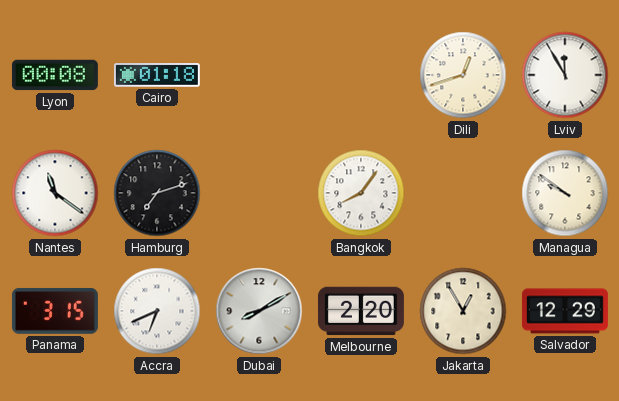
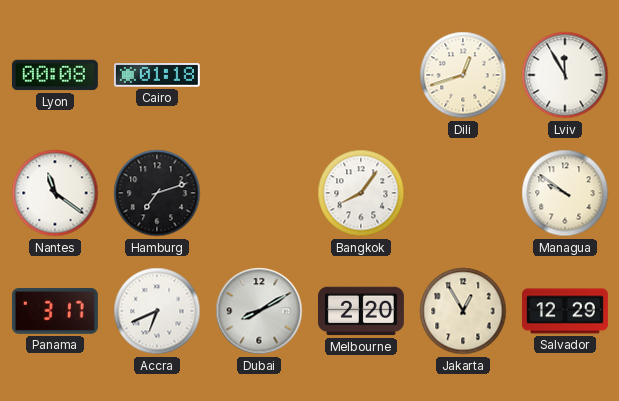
Panama: 3:15 -> 3:17 (55, 311)
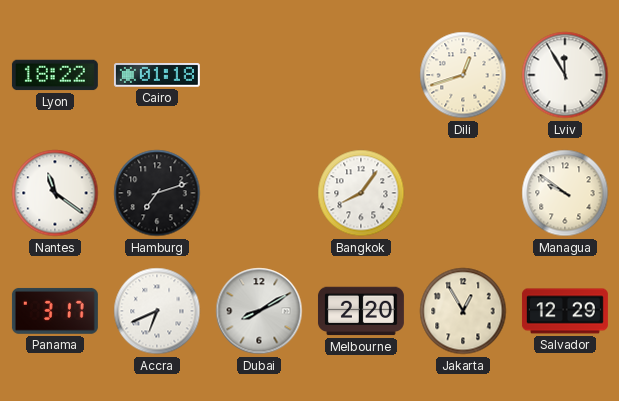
Lyon: 00:08 -> 18:22 (55, 75)
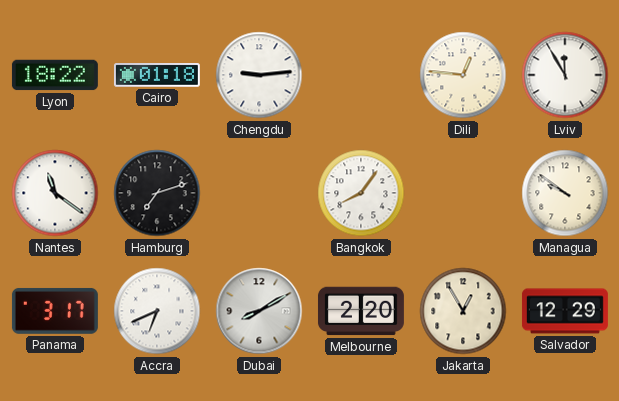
Chengdu: none -> 9:14 (259, 75)
Dili: 12:42 -> 12:46 (463, 75)
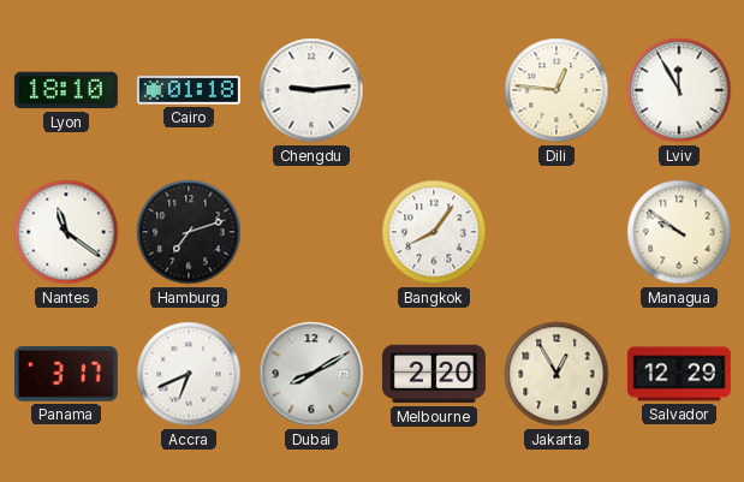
Lyon: 18:22 -> 18:10 (66, 90)
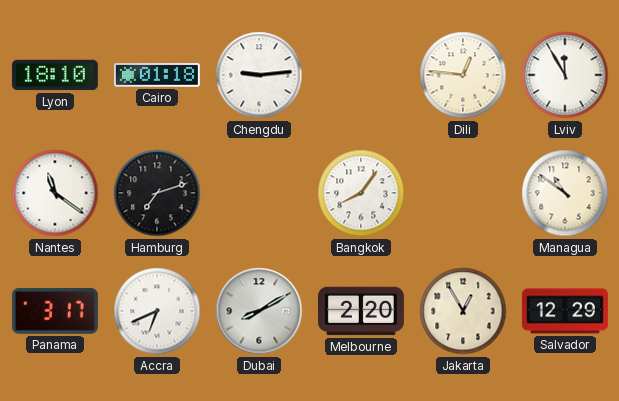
Managua: 9:51 -> 10:51 (565, 193)
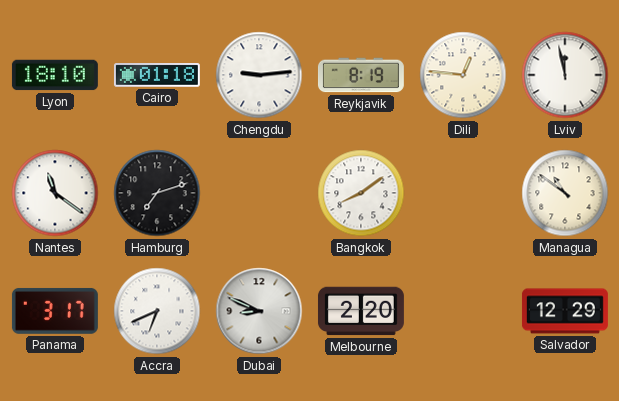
Reykjavik: none -> 8:19 (361, 75)
Lviv: 11:55 -> 11:58 (565, 75)
Bangkok: 8:06 -> 8:09 (361, 193)
Dubai: 8:10 -> 8:49 (259, 311)
Jakarta: 12:55 -> none (463, 311)
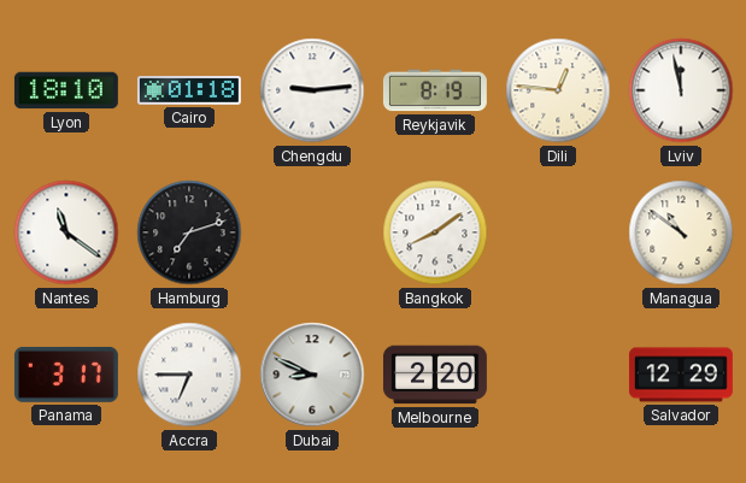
Accra: 6:41 -> 6:45 (189, 375)
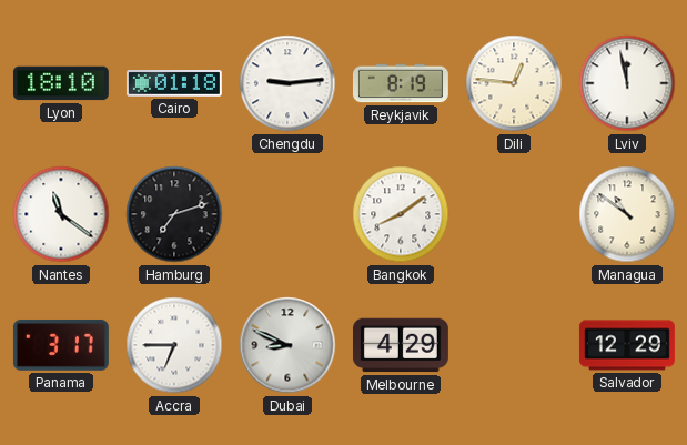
Melbourne: 2:20 -> 4:29 (401, 345)
